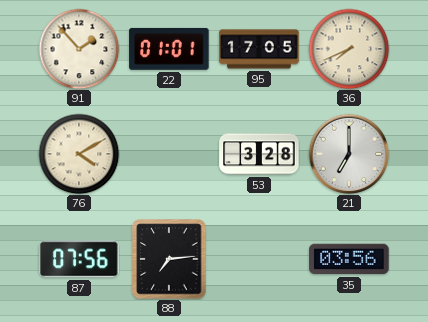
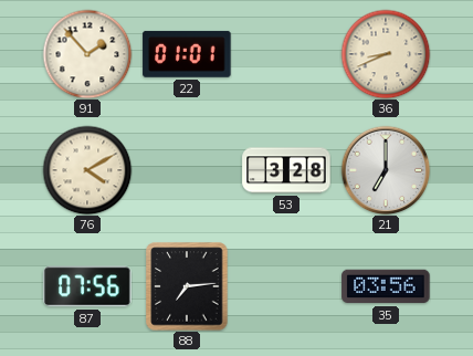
95: 17:05 -> none (259, 49)
36: 7:41 -> 8:41 (386, 54)
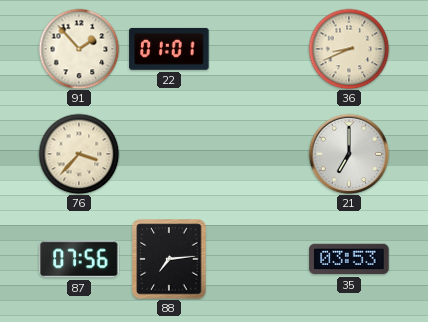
76: 4:10 -> 3:37 (79, 154)
53: 3:28 -> none (286, 170)
35: 03:56 -> 03:53 (349, 259)
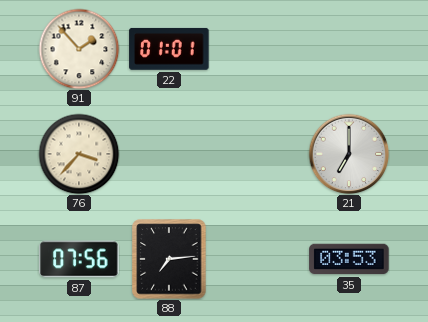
36: 8:41 -> none (349, 49)
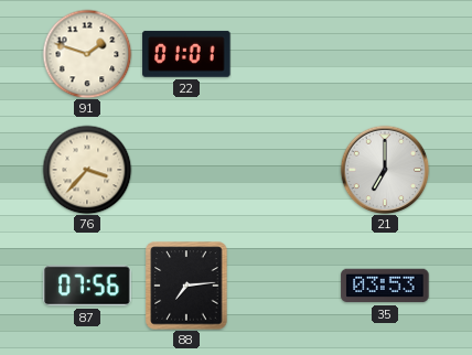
91: 1:53 -> 1:48 (87, 54)
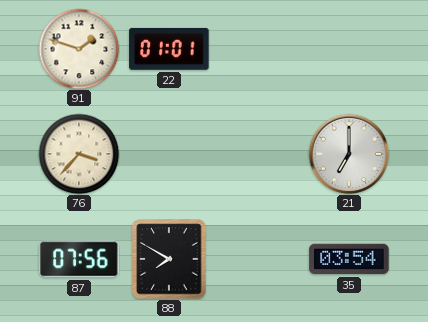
88: 7:14 -> 7:50 (169, 259)
35: 03:53 -> 03:54 (349, 259)
